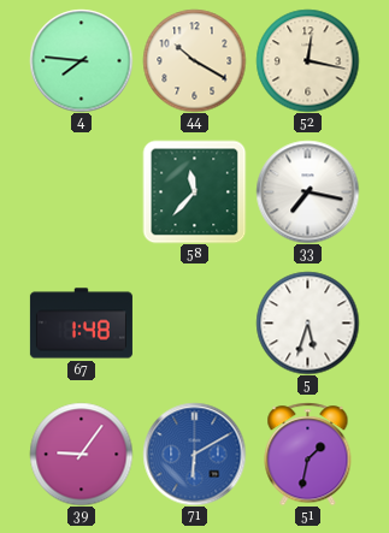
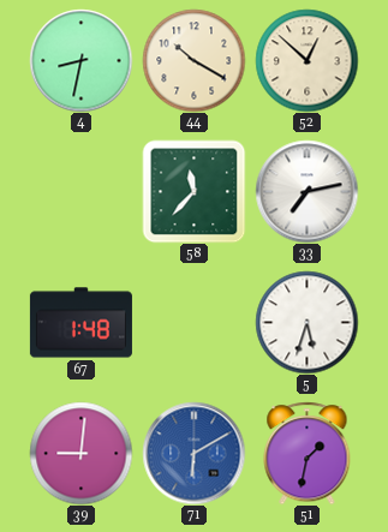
4: 7:46 -> 8:32 (80, 60)
52: 12:17 -> 12:52 (306, 60)
33: 7:17 -> 7:13 (306, 191)
39: 9:06 -> 9:01 (80, 453)
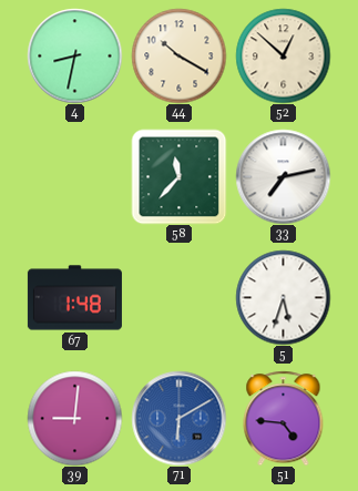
51: 1:32 -> 4:46 (284, 418)
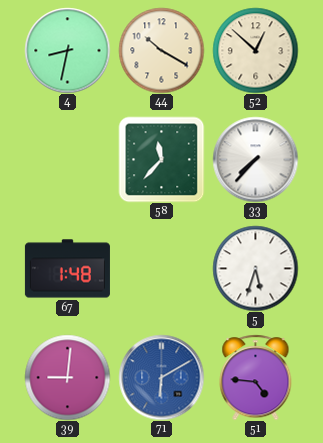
33: 7:13 -> 7:37 (255, 159)
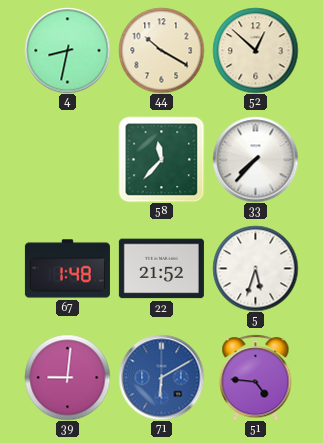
22: none -> 21:52 (161, 269)
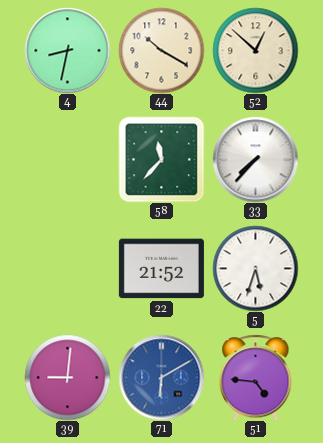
67: 1:48 -> none (67, 269)
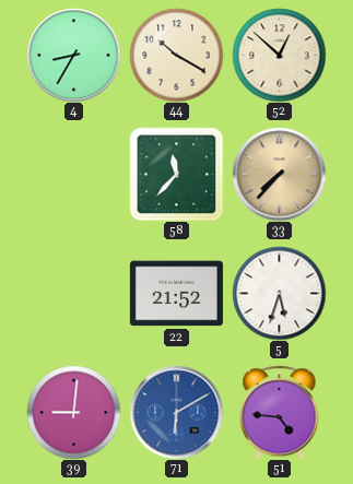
4: 8:32 -> 8:35 (73, 55)
33 dial: white -> champagne (279, 174)
